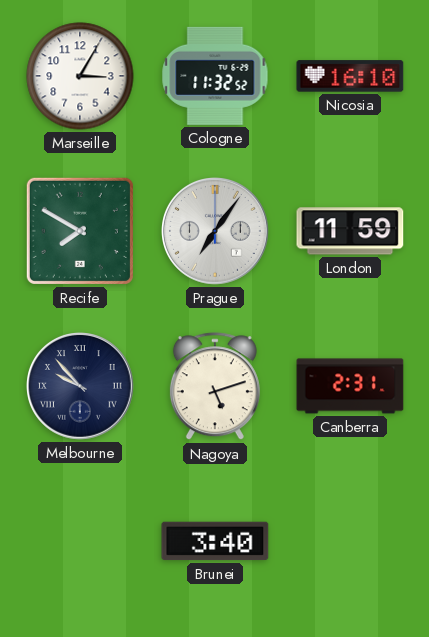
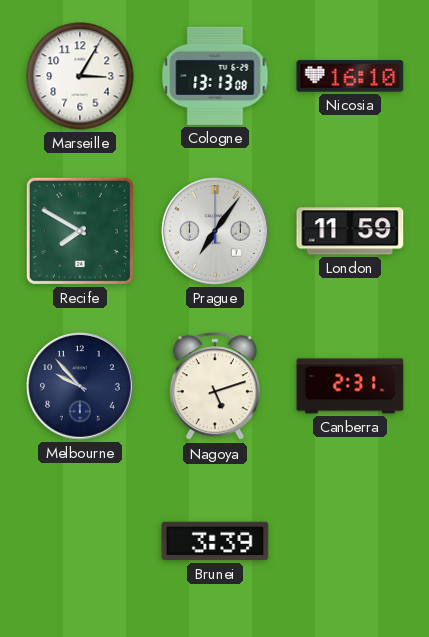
Cologne: 11:32 -> 13:13 (215, 76)
Melbourne numerals: Roman -> Arabic (81, 387)
Brunei: 3:40 -> 3:39 (215, 541)
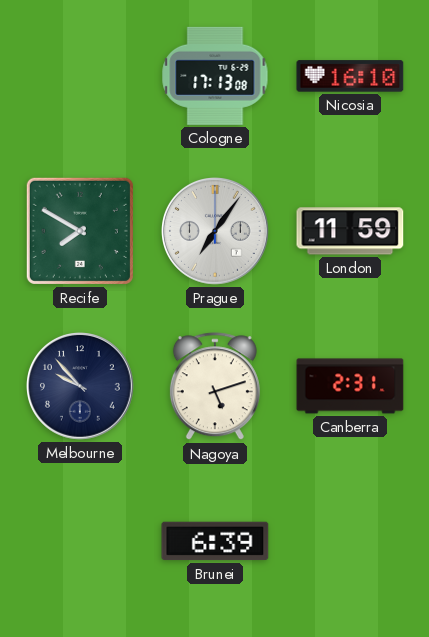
Marseille: 3:05 -> none (80, 76)
Cologne: 13:13 -> 17:13 (215, 76)
Brunei: 3:39 -> 6:39 (215, 541)
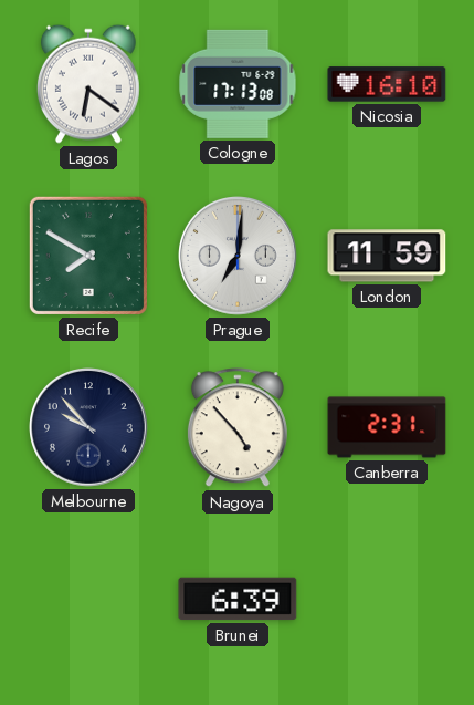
Lagos: none -> 6:21 (88, 84)
Prague: 7:06 -> 7:01 (239, 257)
Nagoya: 5:12 -> 4:53 (238, 428)
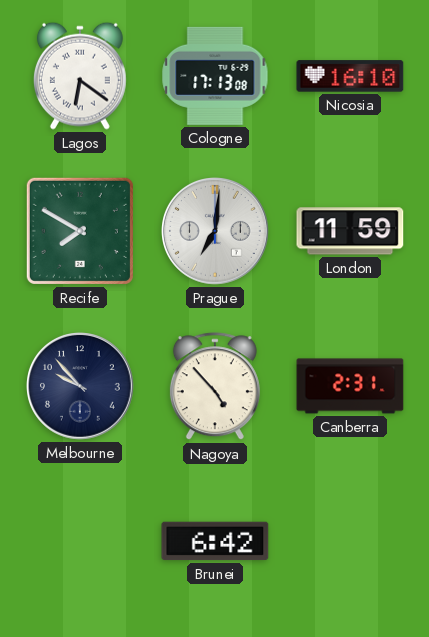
Brunei: 6:39 -> 6:42 (215, 541)
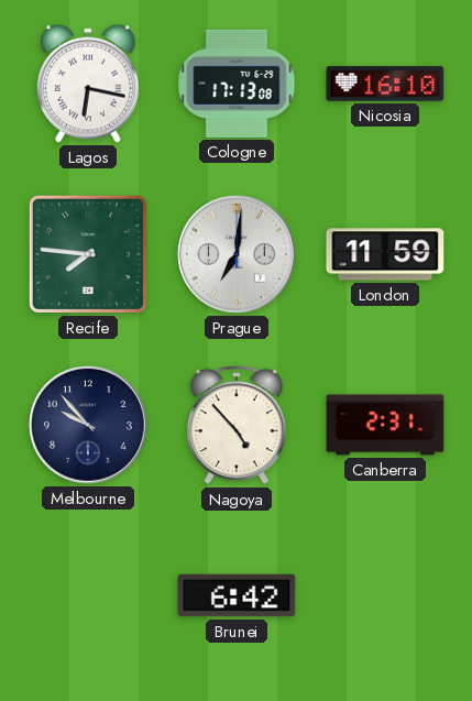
Lagos: 6:21 -> 6:17 (88, 84)
Recife: 7:50 -> 7:46 (88, 254)
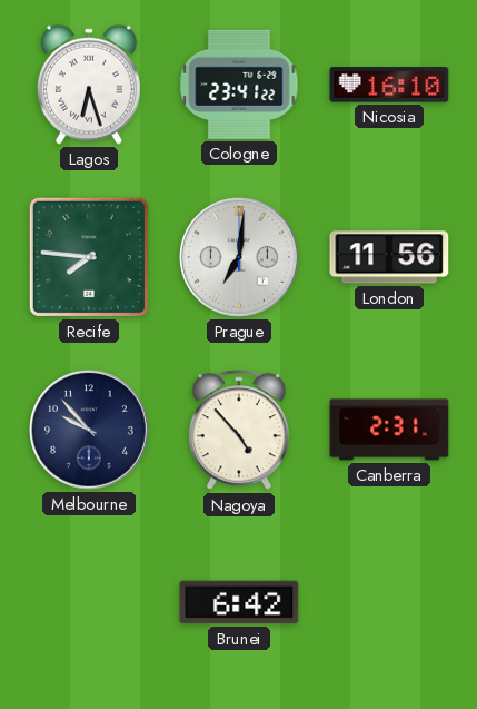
Lagos: 6:17 -> 6:27 (89, 85)
Cologne: 17:13 -> 23:41 (239, 85)
London: 11:59 -> 11:56 (389, 257)
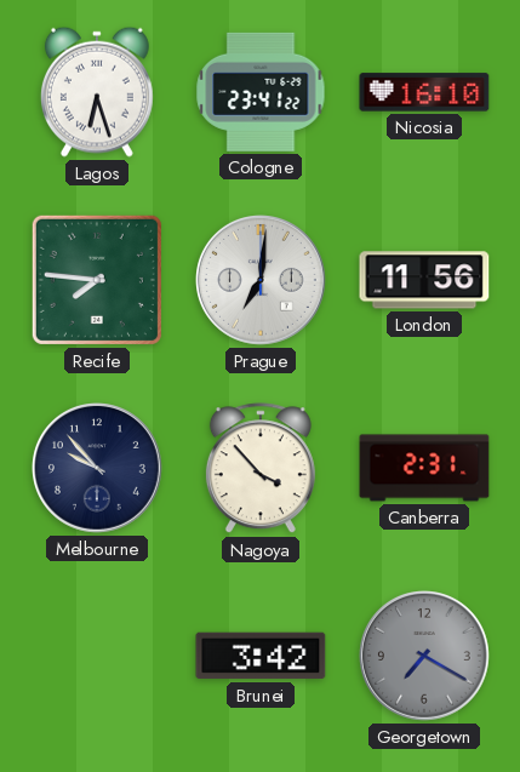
Nagoya: 4:53 -> 3:53 (261, 469)
Brunei: 6:42 -> 3:42 (261, 656)
Georgetown: none -> 7:20 (425, 657)
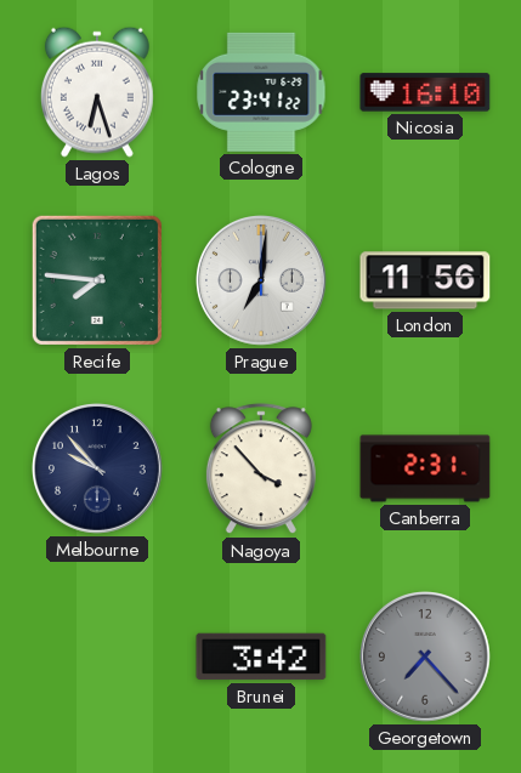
Georgetown: 7:20 -> 7:23 (426, 658)
